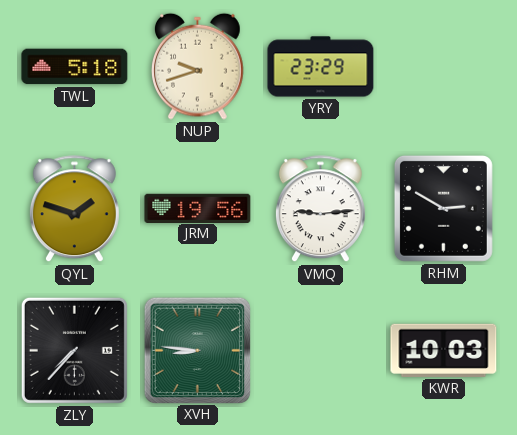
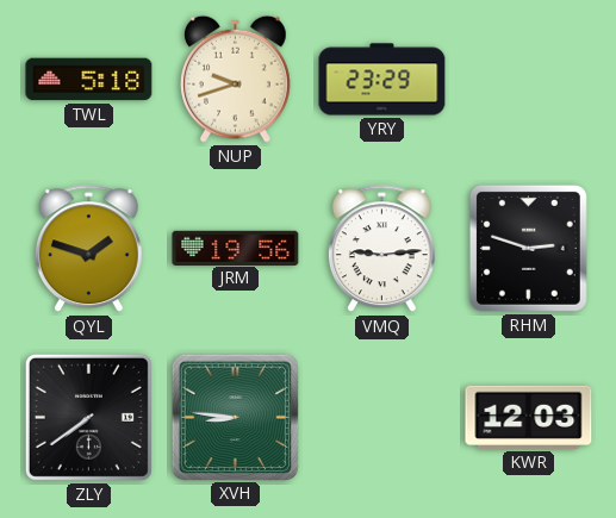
RHM: 2:50 -> 2:48 (528, 248)
ZLY: 7:37 -> 7:39 (88, 417)
KWR: 10:03 -> 12:03 (529, 417)
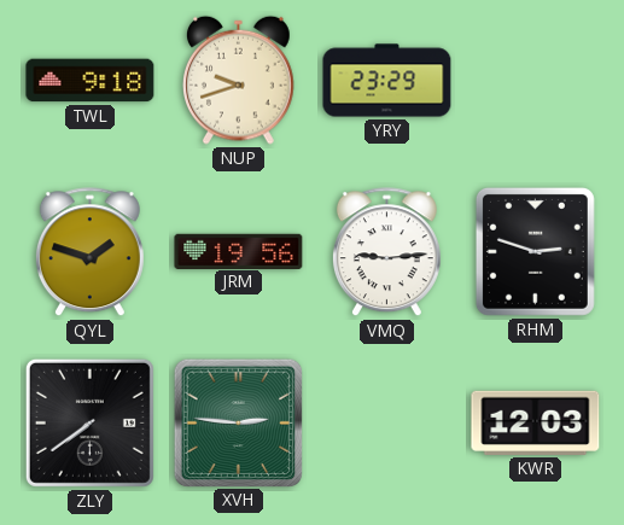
TWL: 5:18 -> 9:18 (91, 81)
XVH: 8:46 -> 2:46 (238, 422)
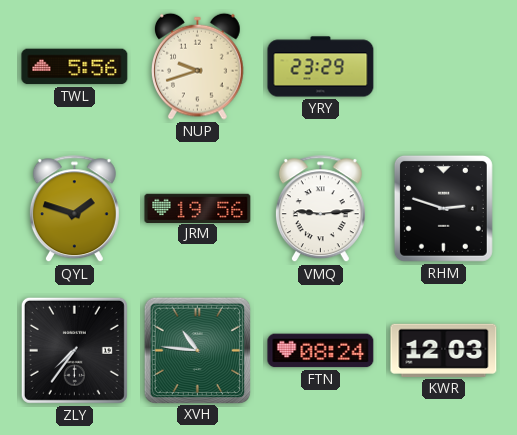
TWL: 9:18 -> 5:56 (75, 67)
ZLY: 7:39 -> 7:36 (74, 350)
XVH: 2:46 -> 10:46 (197, 350)
FTN: none -> 08:24 (321, 351)
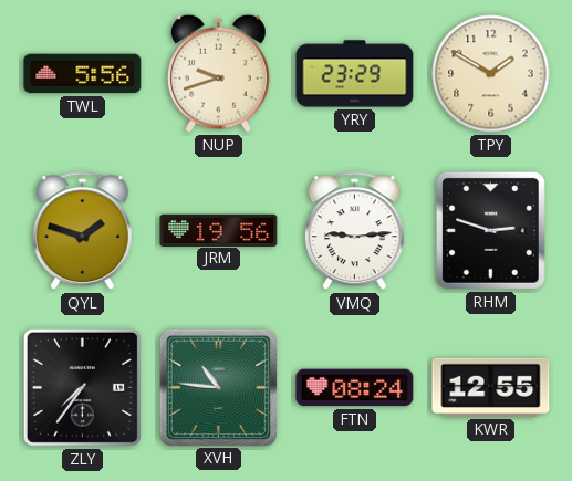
TPY: none -> 1:50 (491, 74)
KWR: 12:03 -> 12:55 (491, 387)
